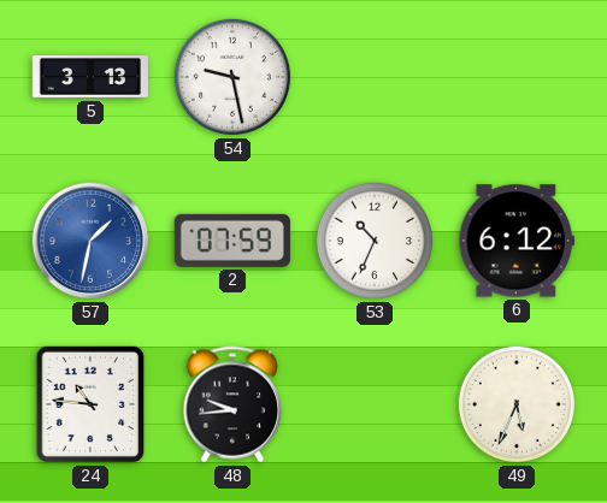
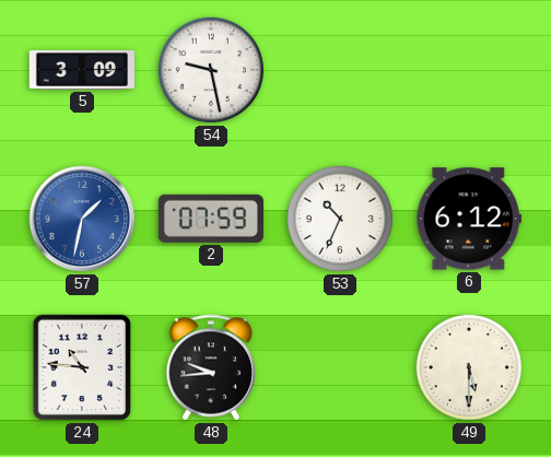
5: 3:13 -> 3:09 (81, 70)
49: 5:34 -> 5:30 (469, 367)
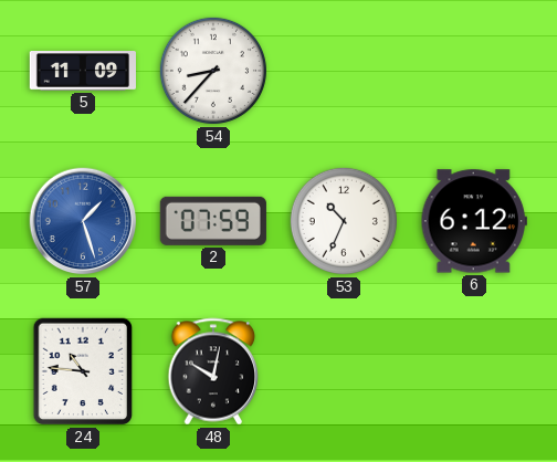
5: 3:09 -> 11:09 (82, 71)
54: 9:28 -> 8:37 (213, 71)
57: 1:32 -> 1:27 (83, 221)
48: 9:44 -> 10:02 (213, 371)
49: 5:30 -> none (469, 367)
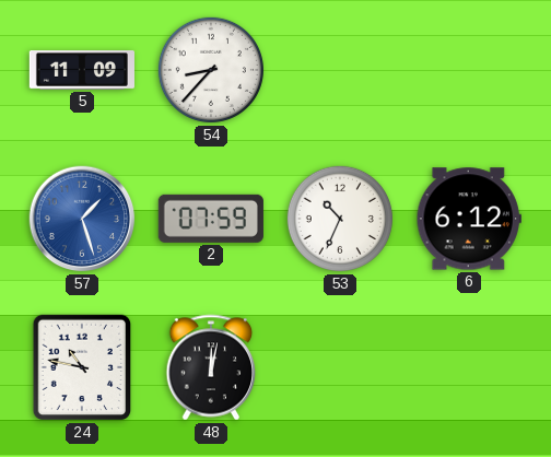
24: 10:46 -> 10:47 (82, 367)
48: 10:02 -> 12:02 (211, 367)
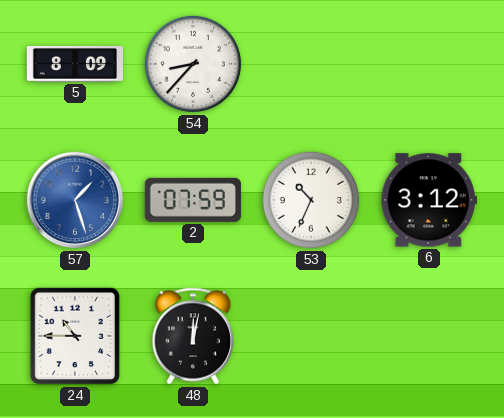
5: 11:09 -> 8:09 (74, 64)
6: 6:12 -> 3:12 (429, 200)
24: 10:47 -> 10:45 (75, 336)
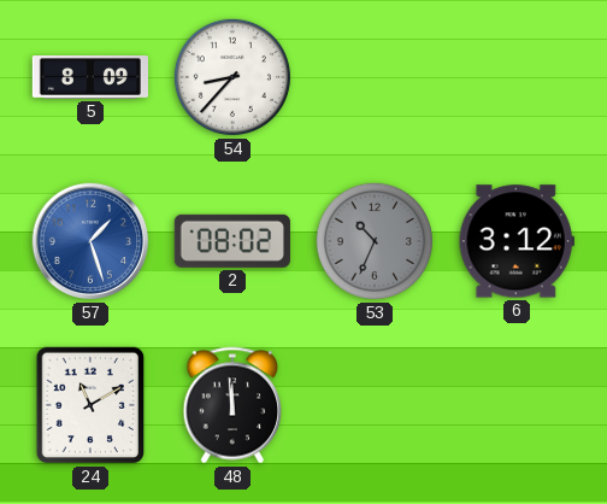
2: 07:59 -> 08:02 (232, 241)
53 dial: white -> grey (375, 241)
24: 10:45 -> 11:10 (90, 405)
48: 12:02 -> 11:59 (232, 405)
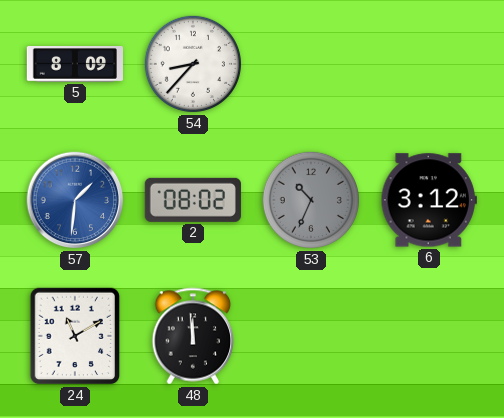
57: 1:27 -> 1:31 (75, 200)
